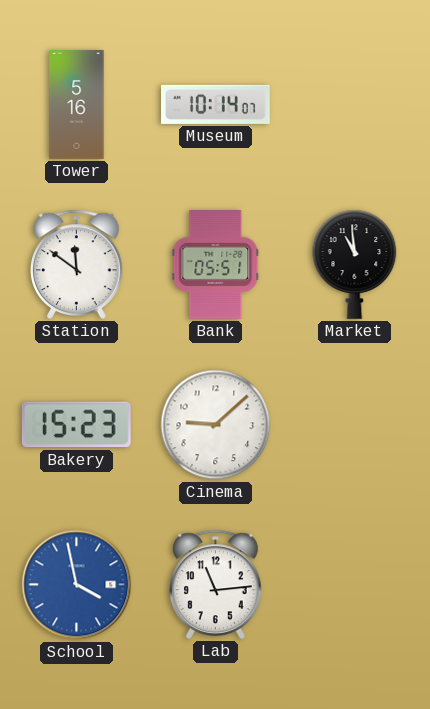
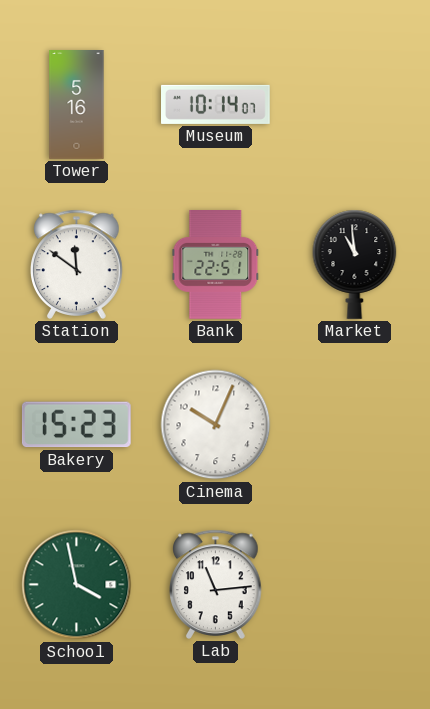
Bank: 05:51 -> 22:51 (216, 265)
Cinema: 9:08 -> 10:04 (216, 425)
School dial: blue -> green (77, 585)
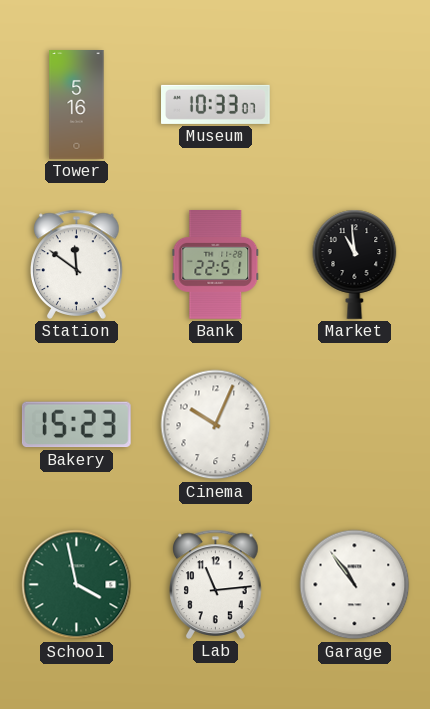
Museum: 10:14 -> 10:33 (216, 104)
Garage: none -> 10:54 (355, 585)
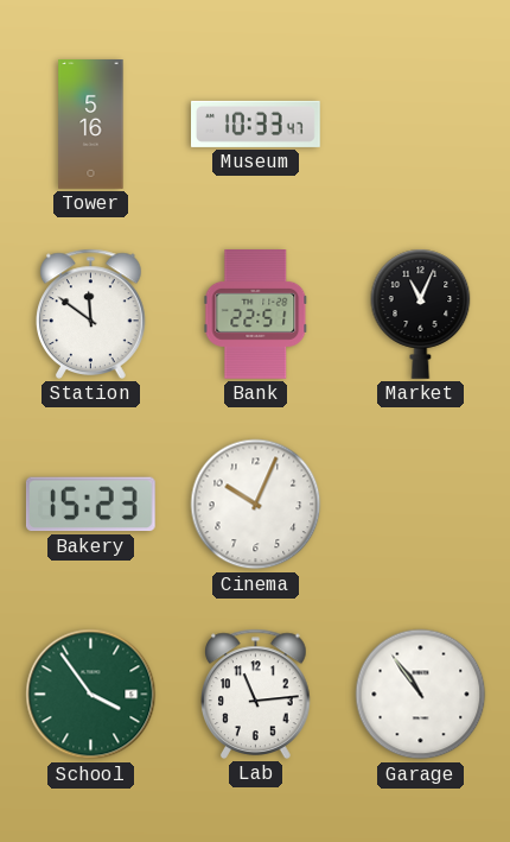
Museum: 10:33:07 -> 10:33:47 (256, 124)
Market: 10:59 -> 11:04 (421, 314)
School: 3:58 -> 3:54 (91, 695)
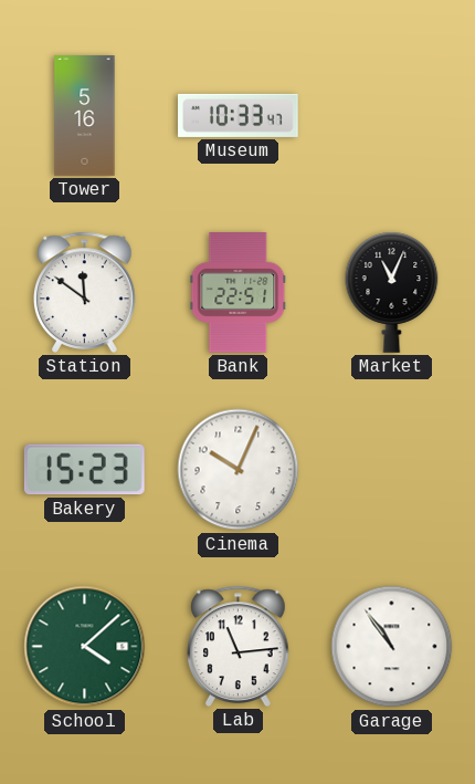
School: 3:54 -> 4:08 (85, 647)
